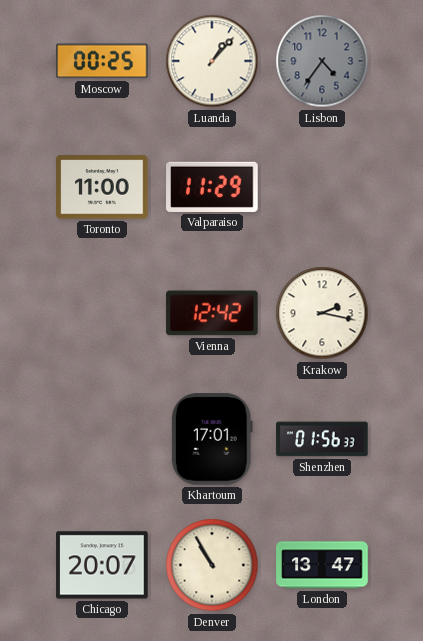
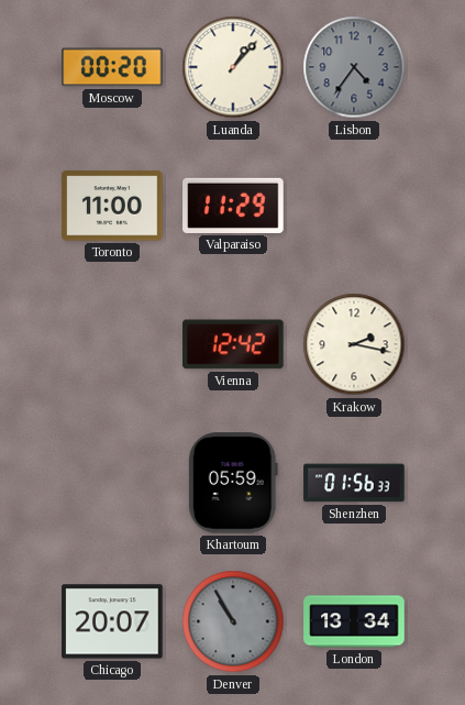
Moscow: 00:25 -> 00:20 (112, 67)
Khartoum: 17:01 -> 05:59 (233, 483)
Denver dial: cream -> grey (233, 621)
London: 13:47 -> 13:34 (354, 621)
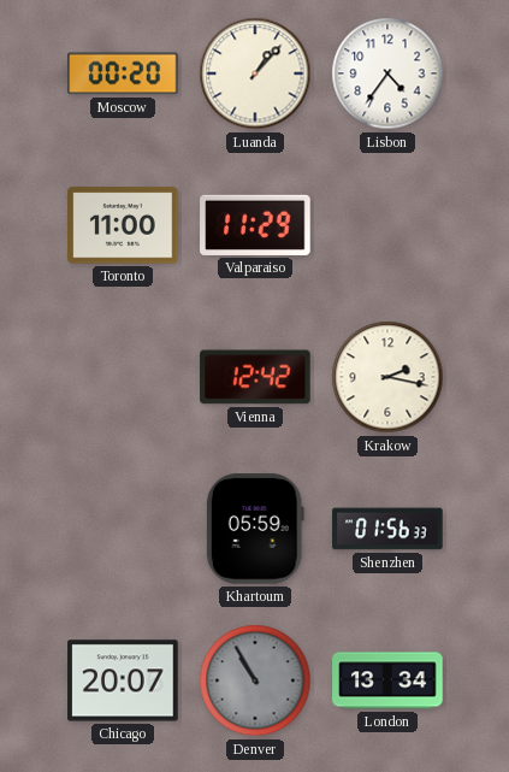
Lisbon dial: grey -> white (387, 73)
